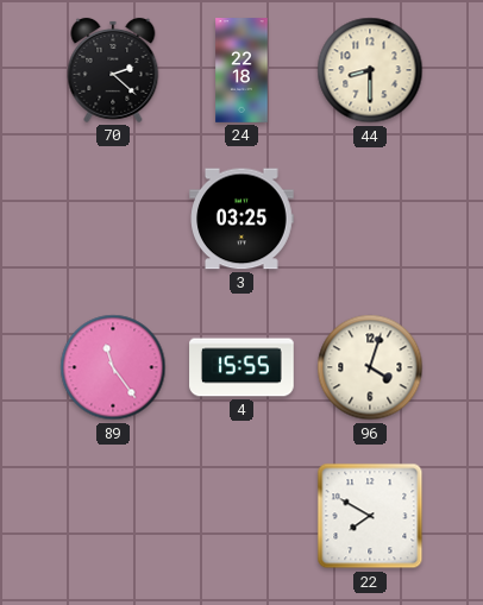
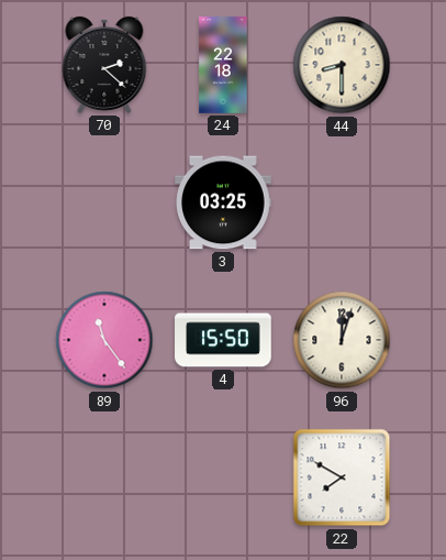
4: 15:55 -> 15:50 (223, 340)
96: 4:03 -> 12:03 (342, 340)
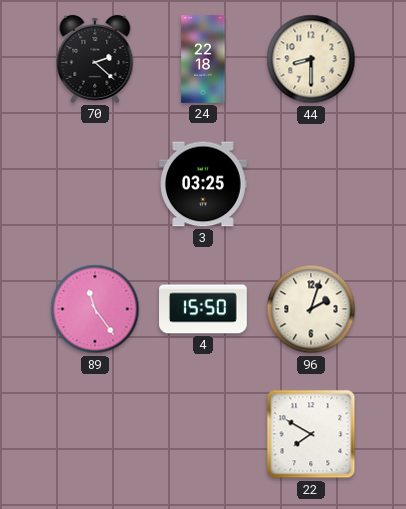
96: 12:03 -> 2:03 (311, 309)
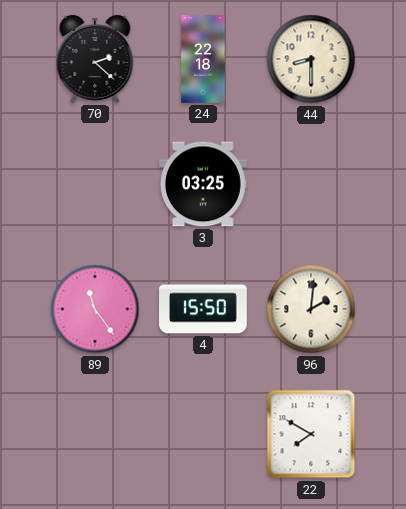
96: 2:03 -> 2:01 (311, 309)
